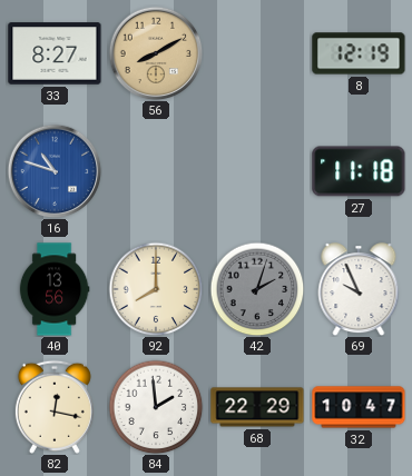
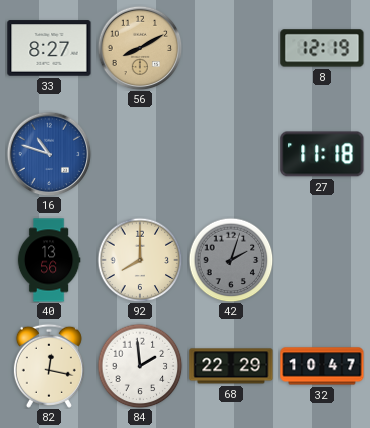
69: 9:56 -> none (359, 289)
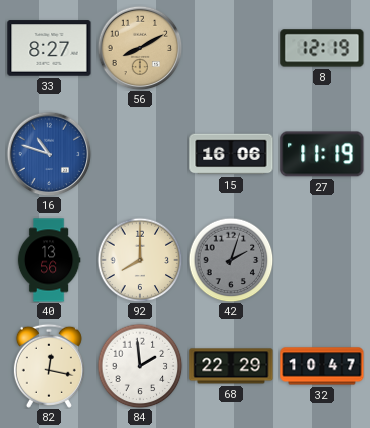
15: none -> 16:06 (231, 154)
27: 11:18 -> 11:19 (322, 154)
